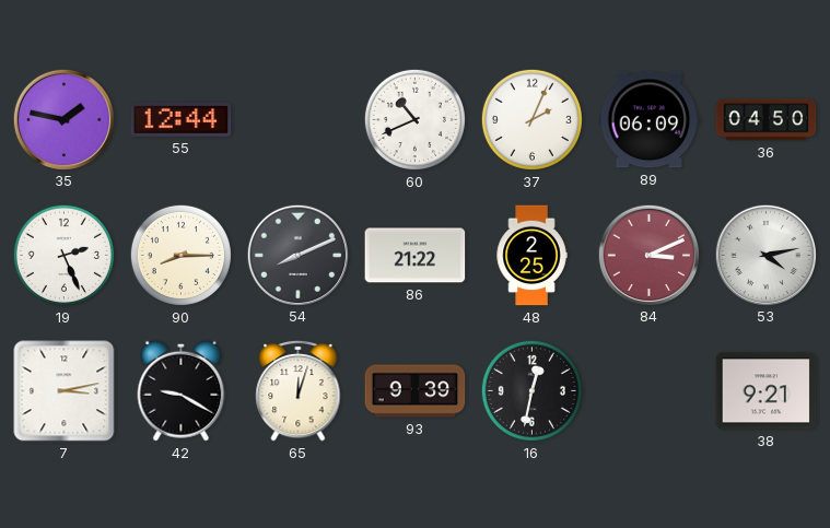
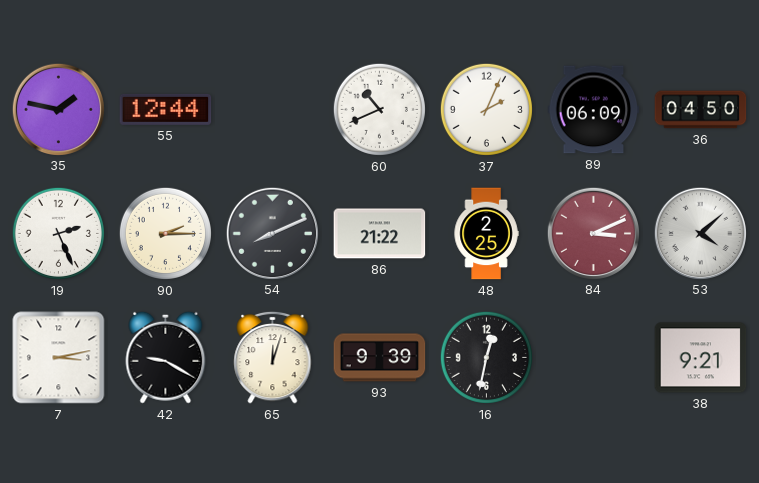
90: 8:15 -> 2:15 (165, 233)
53: 4:13 -> 4:08 (700, 233)
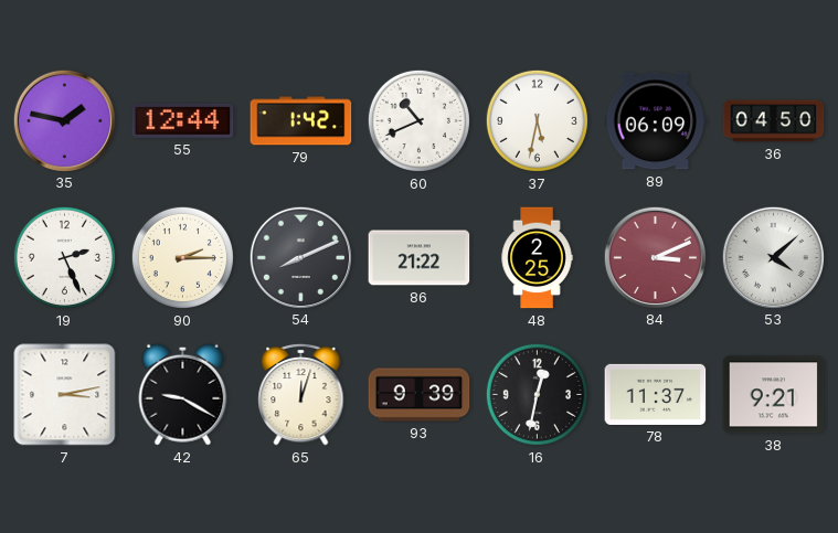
79: none -> 1:42 (301, 121)
37: 2:04 -> 5:32 (537, 120)
78: none -> 11:37 (656, 394)
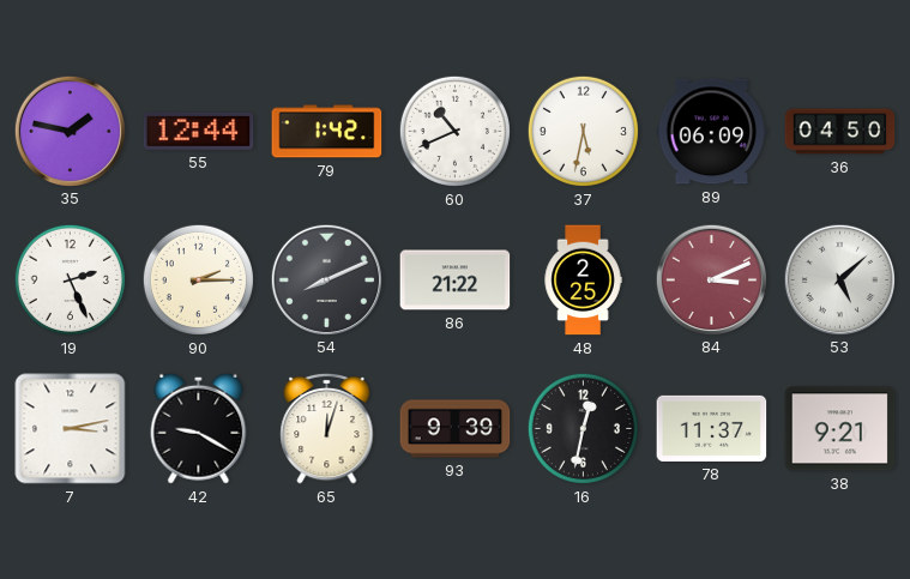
53: 4:08 -> 5:08 (839, 279)
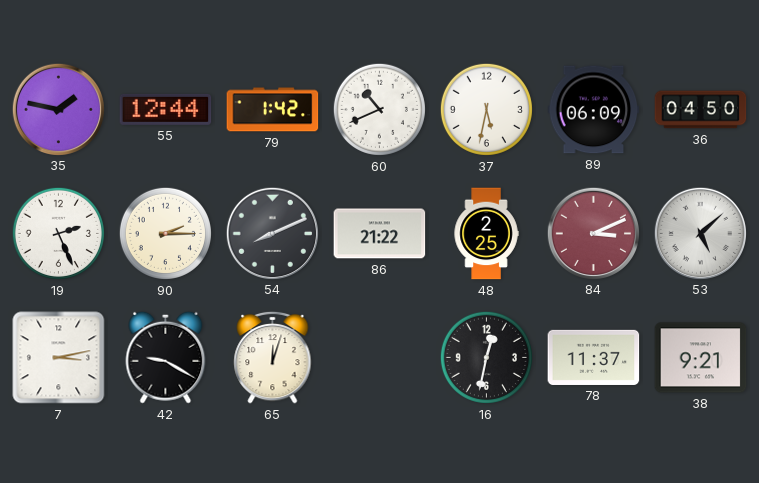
93: 9:39 -> none (456, 429)
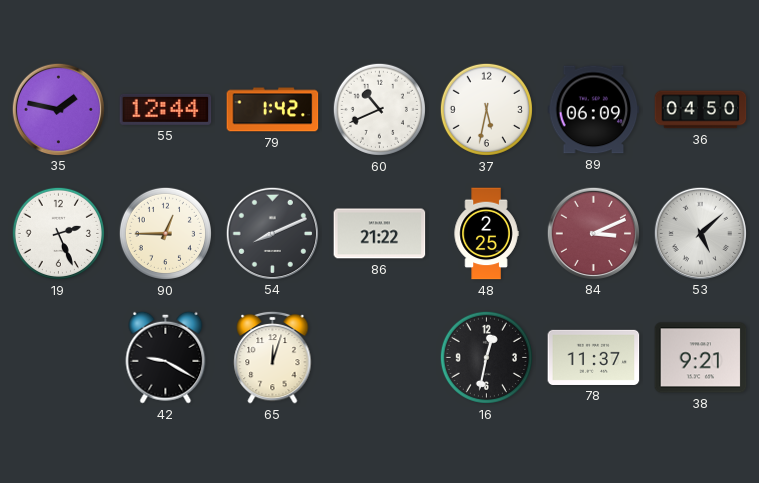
90: 2:15 -> 12:45 (165, 233)
7: 3:13 -> none (59, 358)
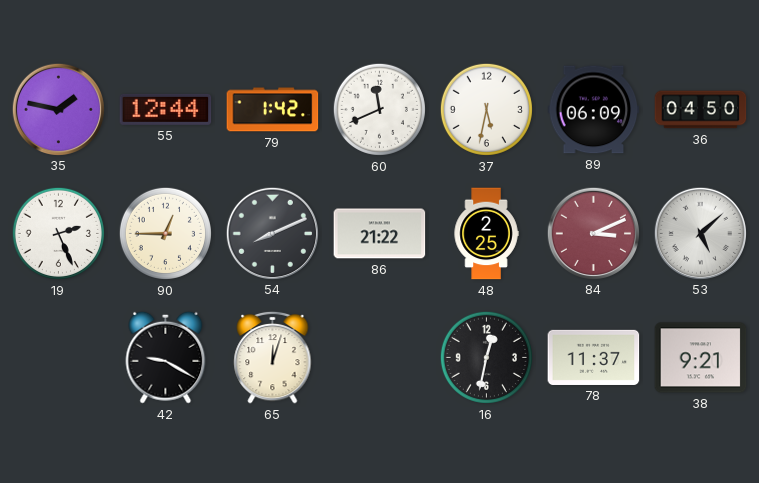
60: 10:41 -> 11:41 (379, 109)
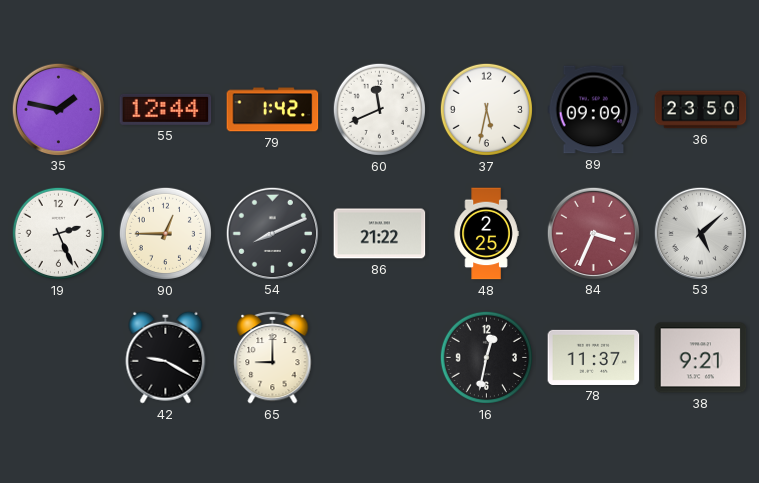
89: 06:09 -> 09:09 (594, 110)
36: 04:50 -> 23:50 (701, 110)
84: 3:11 -> 3:34 (593, 233)
65: 12:03 -> 9:00 (273, 357)
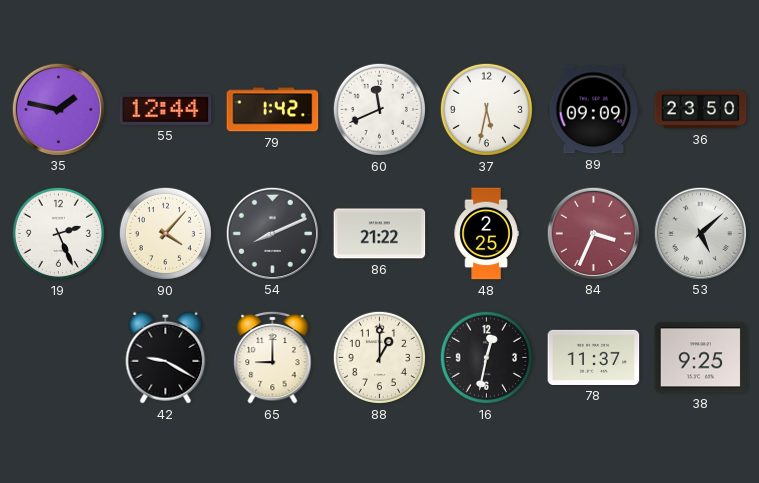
90: 12:45 -> 4:07 (165, 233)
88: none -> 1:00 (379, 357)
38: 9:21 -> 9:25 (701, 358)
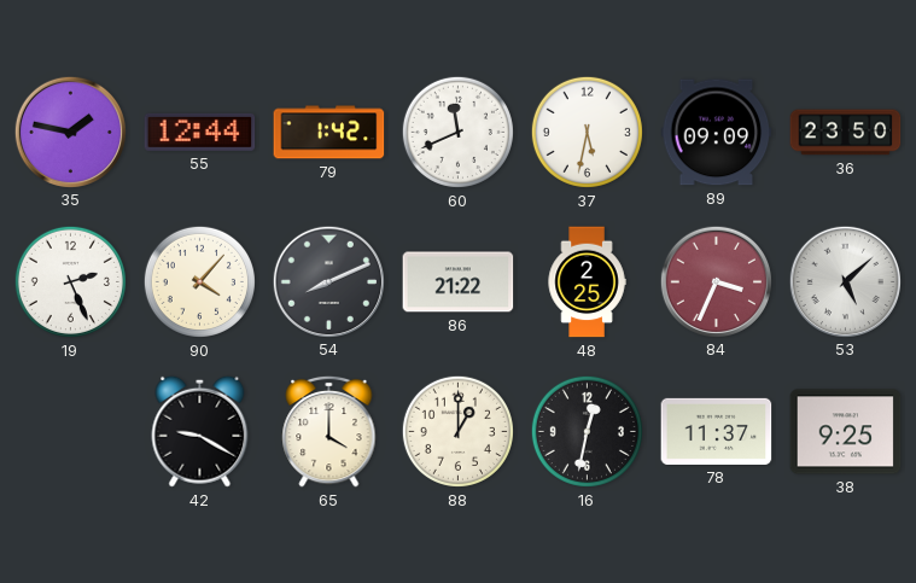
65: 9:00 -> 4:00 (329, 431)
